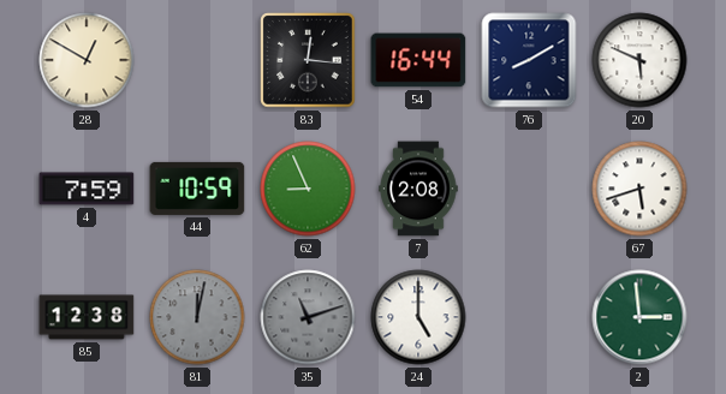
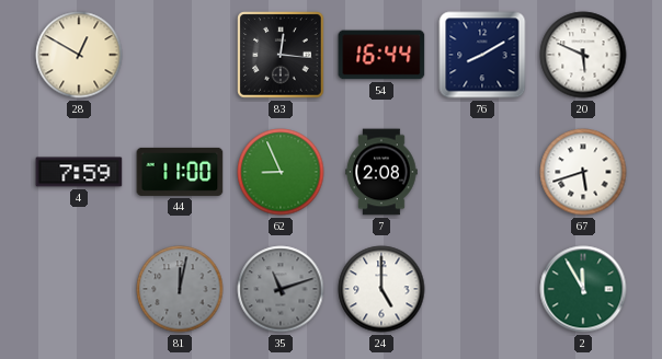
44: 10:59 -> 11:00 (180, 172)
85: 12:38 -> none (87, 317)
2: 2:59 -> 11:55 (583, 289)
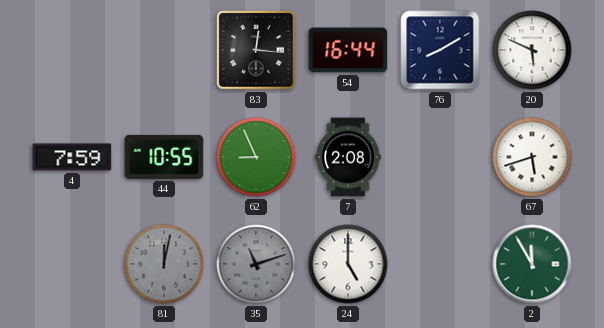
28: 12:50 -> none (79, 55)
44: 11:00 -> 10:55 (164, 157)
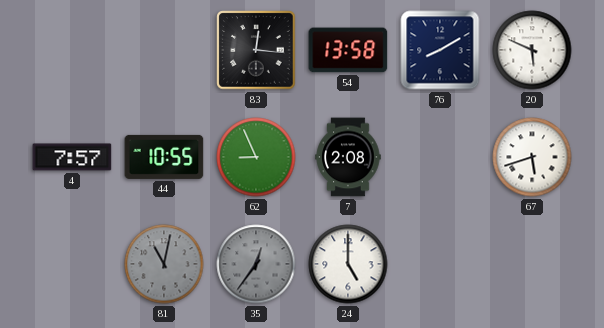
54: 16:44 -> 13:58 (348, 50)
4: 7:59 -> 7:57 (72, 157)
81: 12:02 -> 11:02 (164, 264)
35: 11:12 -> 12:36 (256, 264)
2: 11:55 -> none (532, 264)
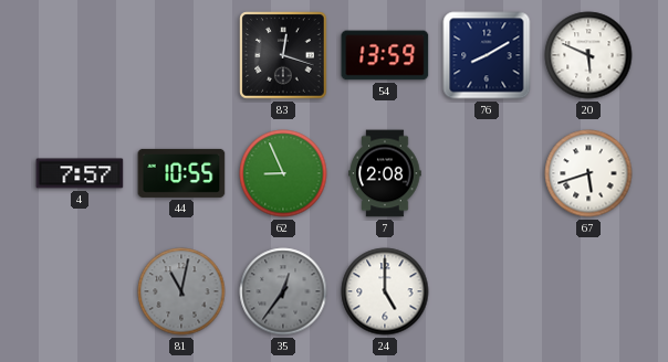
83: 12:16 -> 12:18 (283, 55)
54: 13:58 -> 13:59 (385, 55)
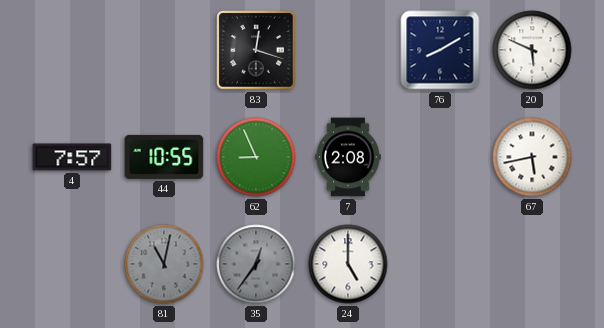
54: 13:59 -> none (385, 55)
67: 5:42 -> 5:43 (532, 157)
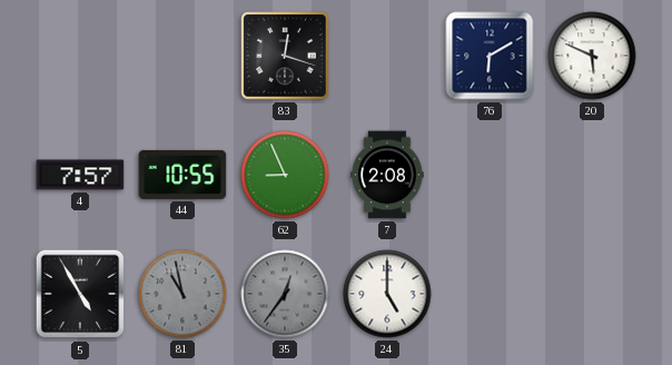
76: 8:10 -> 6:10 (490, 56)
67: 5:43 -> none (532, 157)
5: none -> 4:55 (80, 294)
81: 11:02 -> 10:58 (182, 294)
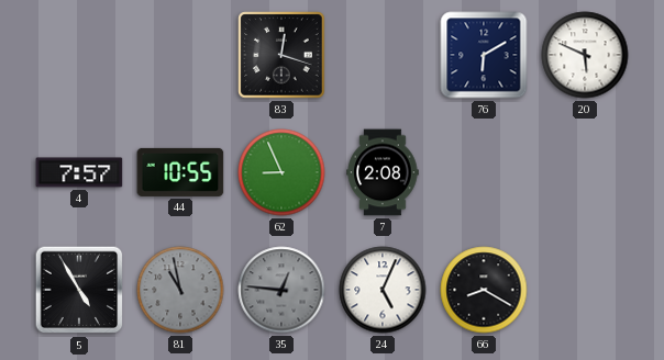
35: 12:36 -> 12:46 (281, 290)
24: 5:00 -> 5:04 (383, 290)
66: none -> 8:20 (484, 290)
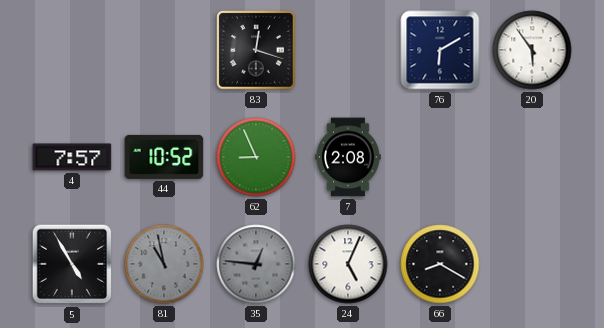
20: 5:49 -> 5:54 (532, 50)
44: 10:55 -> 10:52 (164, 157)
